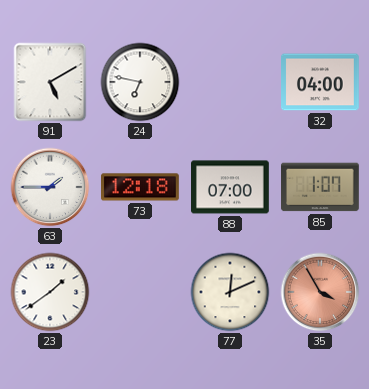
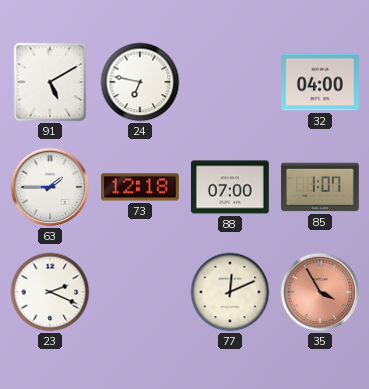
23: 1:39 -> 2:19 (50, 292)
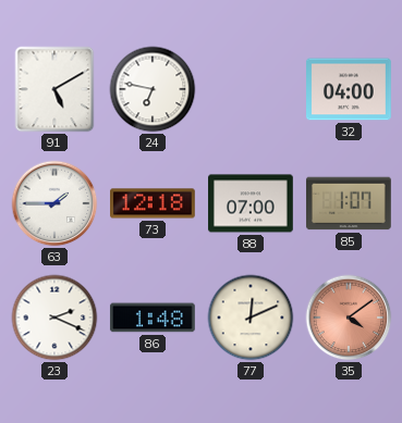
86: none -> 1:48 (153, 318)
35: 3:55 -> 4:09 (349, 318)
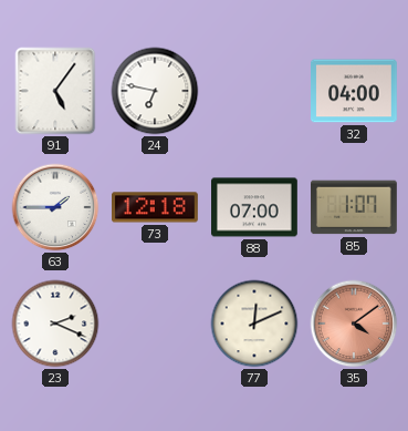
91: 5:10 -> 5:06 (55, 91)
86: 1:48 -> none (153, 318)
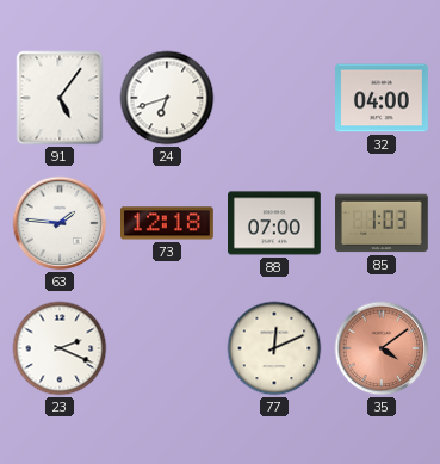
24: 6:47 -> 6:42 (167, 98)
63: 1:45 -> 1:46 (60, 223)
85: 1:07 -> 1:03 (383, 223)
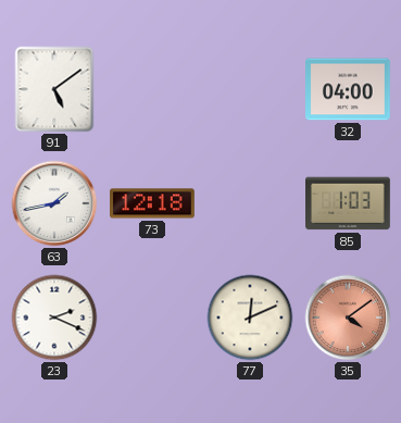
91: 5:06 -> 5:09 (54, 89)
24: 6:42 -> none (167, 98)
63: 1:46 -> 1:43 (54, 203)
88: 07:00 -> none (275, 223)
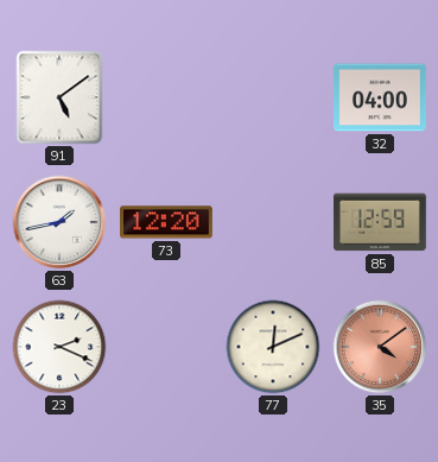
73: 12:18 -> 12:20 (167, 222)
85: 1:03 -> 12:59 (381, 222)
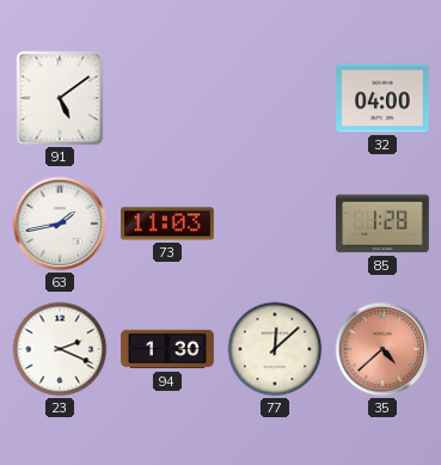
73: 12:20 -> 11:03 (169, 224)
85: 12:59 -> 1:28 (384, 224)
94: none -> 1:30 (169, 349)
77: 12:11 -> 12:08 (275, 349)
35: 4:09 -> 4:38 (382, 349)
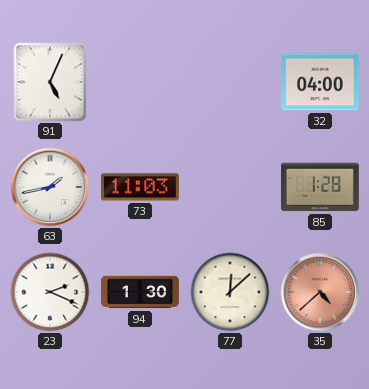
91: 5:09 -> 5:04 (50, 82)
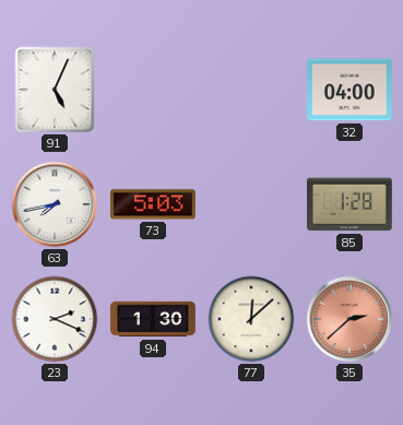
63: 1:43 -> 7:43 (55, 204)
73: 11:03 -> 5:03 (154, 204)
35: 4:38 -> 2:38 (349, 319)
